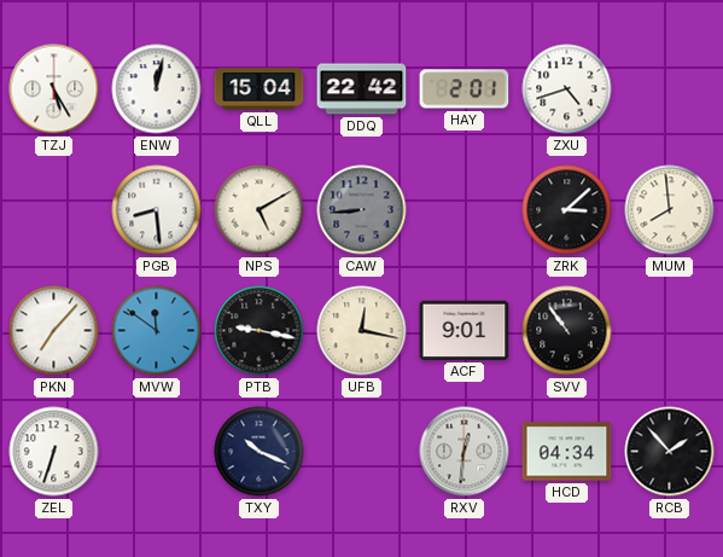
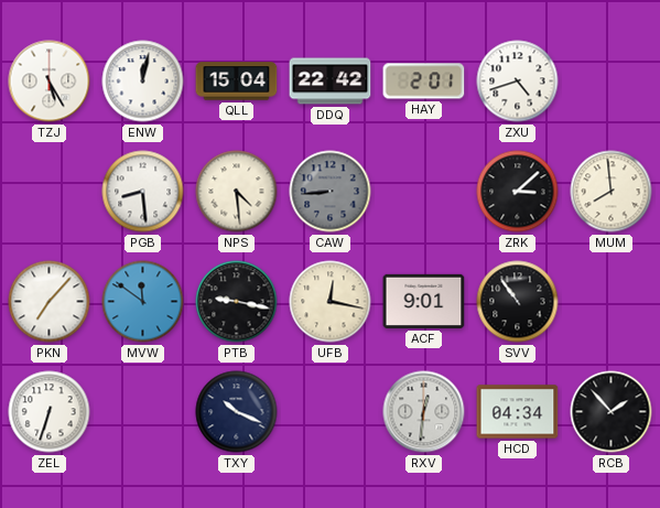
NPS: 5:10 -> 4:29 (237, 192)
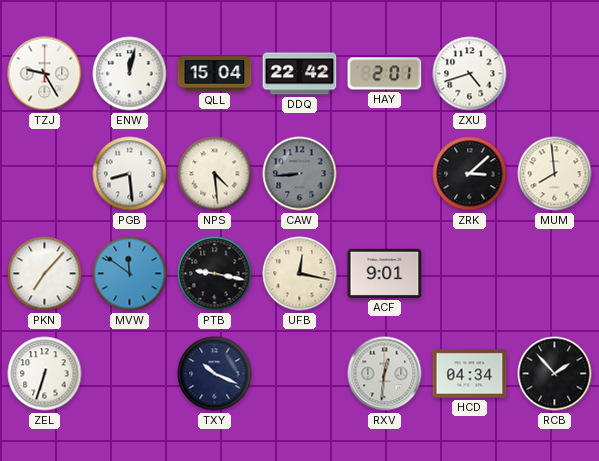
TZJ: 5:25 -> 9:25 (45, 74)
SVV: 10:54 -> none (518, 302)
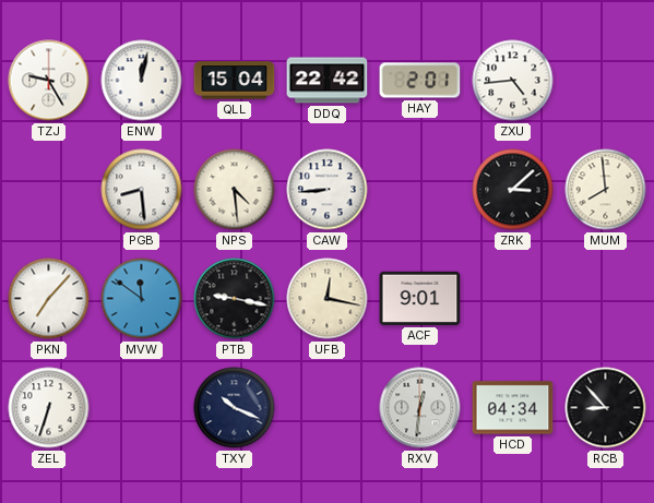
ZXU: 4:42 -> 4:44 (513, 81)
CAW dial: grey -> white (328, 190)
RCB: 1:53 -> 8:53 (606, 408)
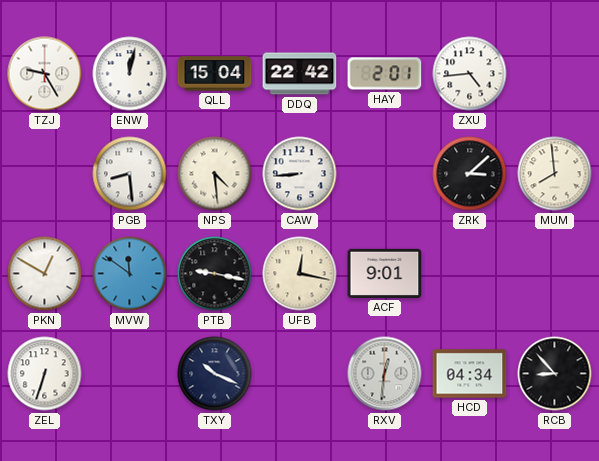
PKN: 7:07 -> 12:50 (45, 274)
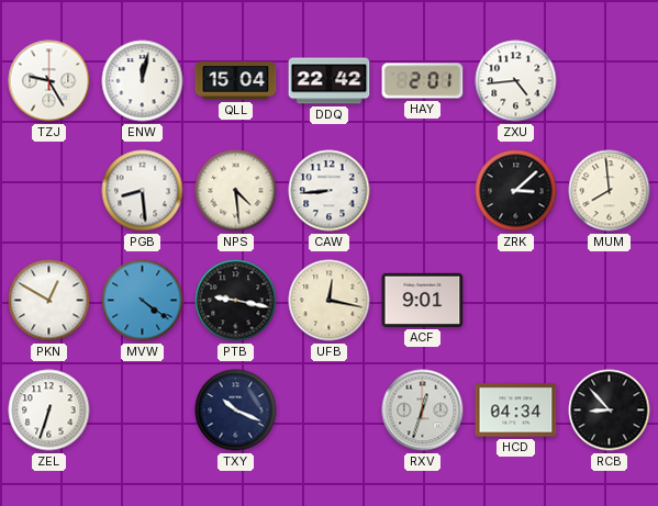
MVW: 11:51 -> 4:21 (143, 301)
RXV: 12:31 -> 12:33 (423, 411)
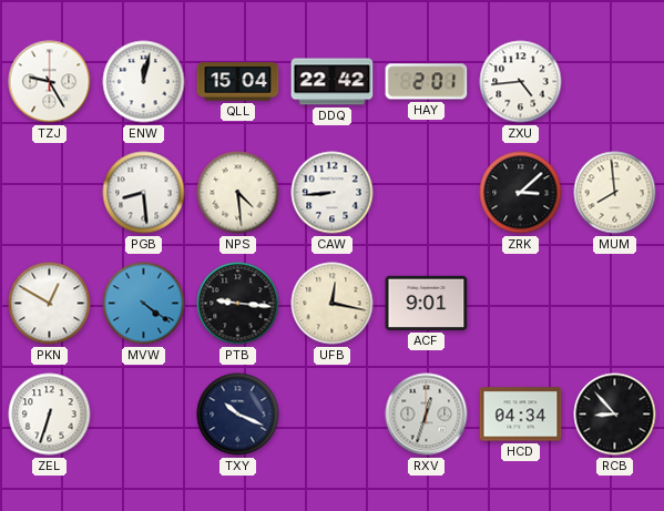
PTB: 9:17 -> 9:16 (238, 304)
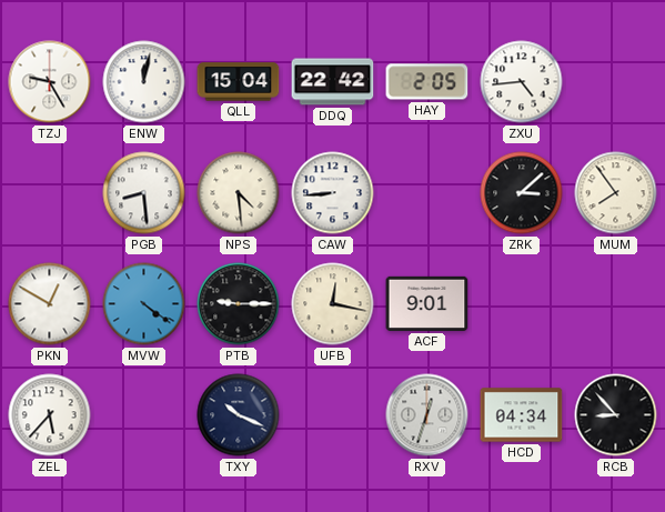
HAY: 2:01 -> 2:05 (427, 82)
MUM: 7:59 -> 7:54 (616, 193)
PTB: 9:16 -> 9:15 (239, 304)
ZEL: 6:33 -> 5:37 (50, 415)
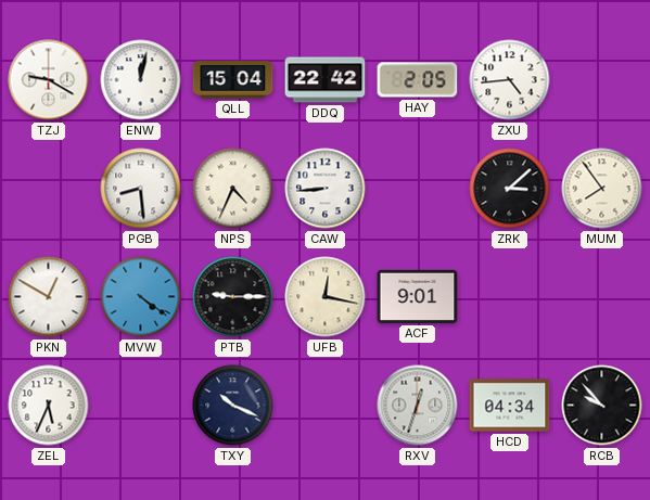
TZJ: 9:25 -> 9:20 (49, 80)
NPS: 4:29 -> 4:34 (233, 189)
ZEL: 5:37 -> 5:34 (49, 406)
RCB: 8:53 -> 9:53 (602, 406)
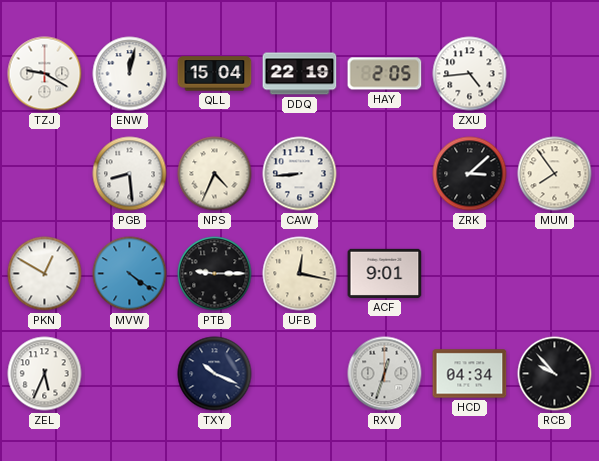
DDQ: 22:42 -> 22:19 (300, 74)
